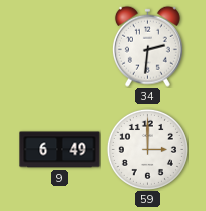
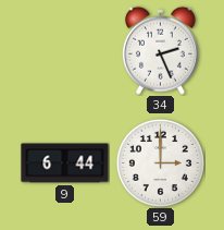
34: 2:31 -> 2:26 (160, 50)
9: 6:49 -> 6:44 (65, 164)
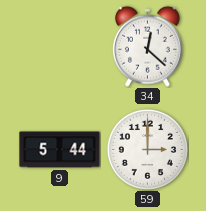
34: 2:26 -> 12:22 (147, 46)
9: 6:44 -> 5:44 (60, 150)
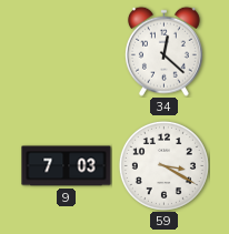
9: 5:44 -> 7:03 (67, 166)
59: 3:00 -> 3:20 (163, 165)
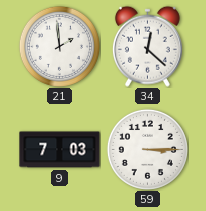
21: none -> 1:59 (59, 46)
59: 3:20 -> 3:15 (147, 149)
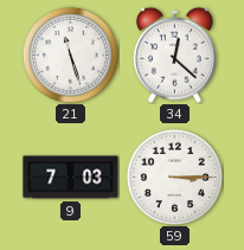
21: 1:59 -> 11:27 (70, 55)
